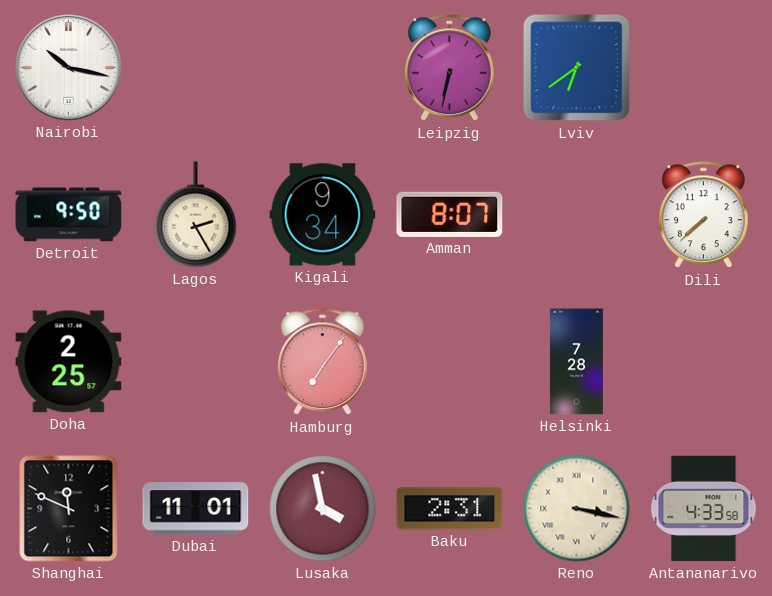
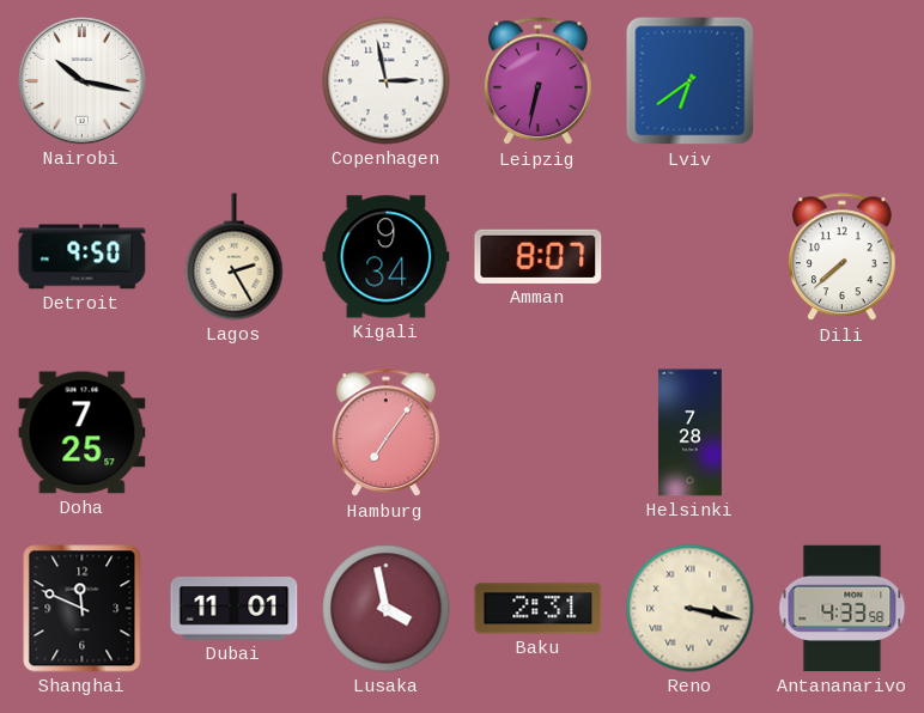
Copenhagen: none -> 2:58 (387, 81)
Doha: 2:25 -> 7:25 (83, 433)
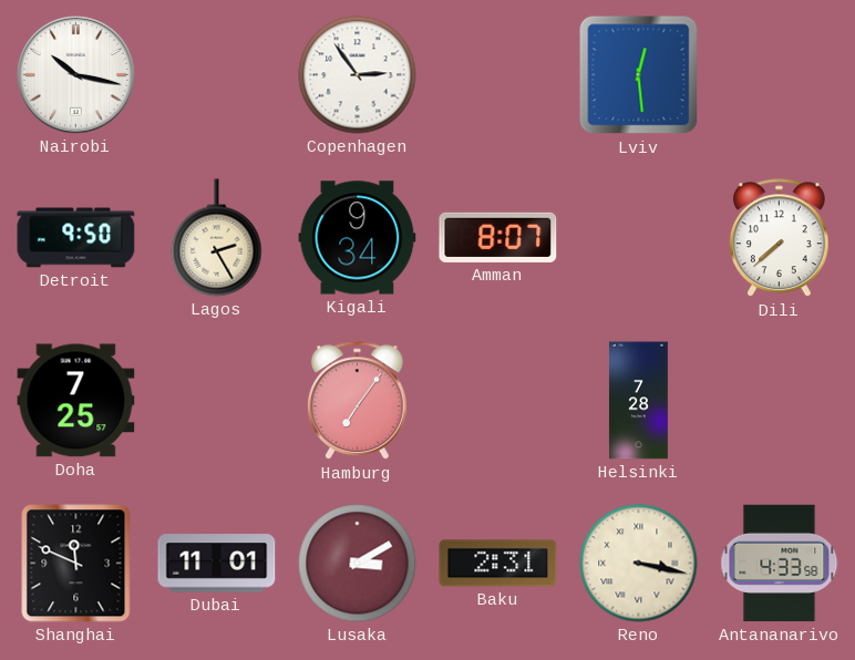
Copenhagen: 2:58 -> 2:54 (358, 75)
Leipzig: 6:32 -> none (539, 81)
Lviv: 6:39 -> 12:29 (639, 75)
Lusaka: 3:58 -> 3:10 (358, 564)
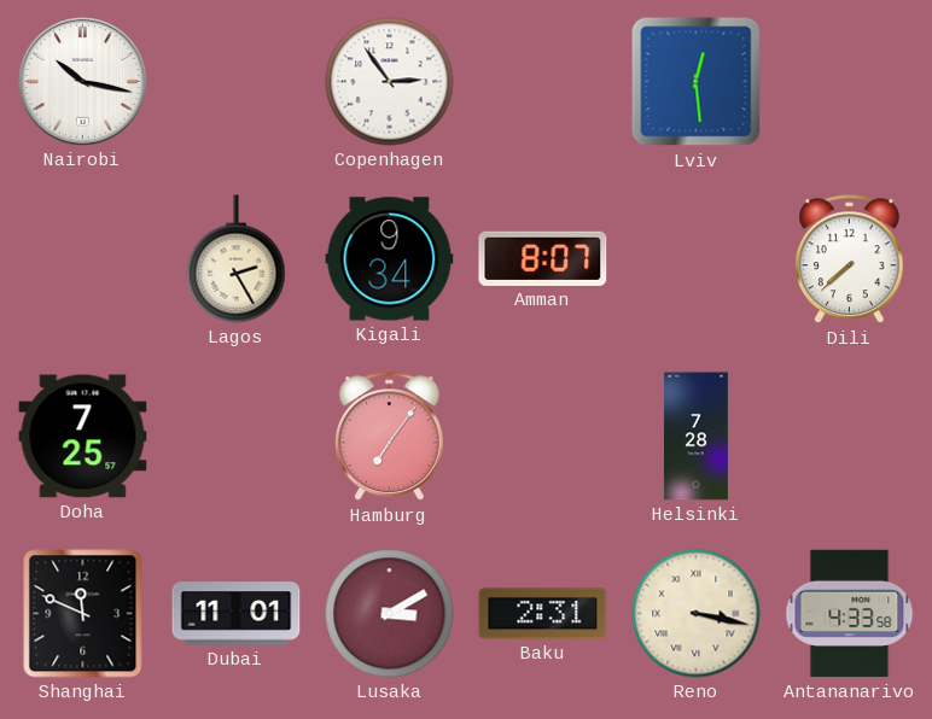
Detroit: 9:50 -> none (76, 238)
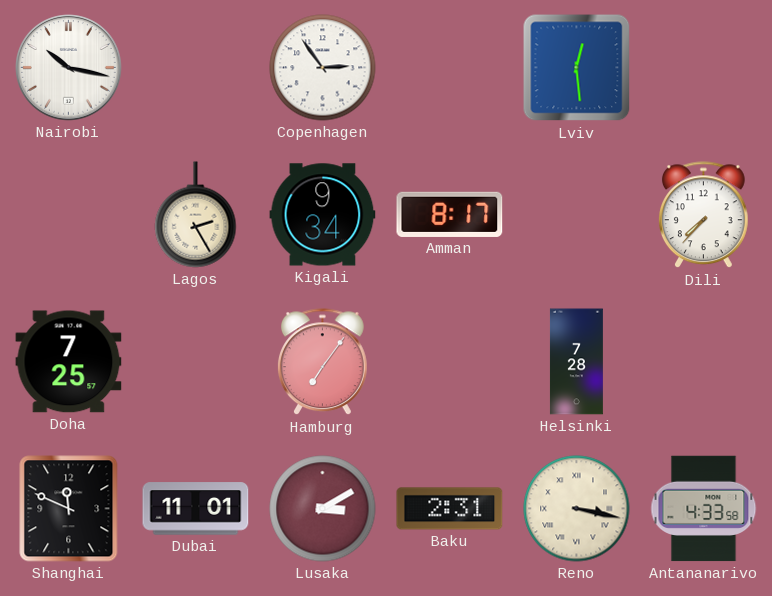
Amman: 8:07 -> 8:17 (450, 214)
Dili: 7:38 -> 7:37 (704, 215)
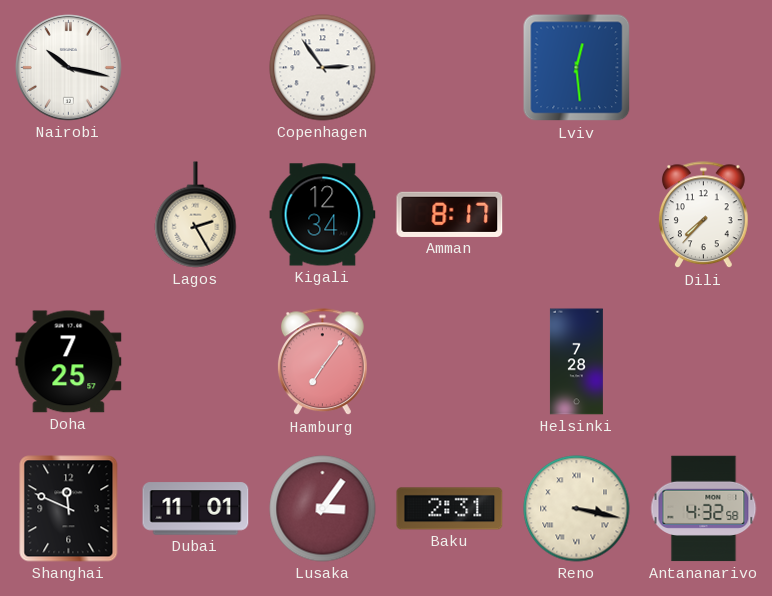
Kigali: 9:34 -> 12:34 (323, 215)
Lusaka: 3:10 -> 3:06 (323, 509)
Antananarivo: 4:33 -> 4:32 (704, 509)
